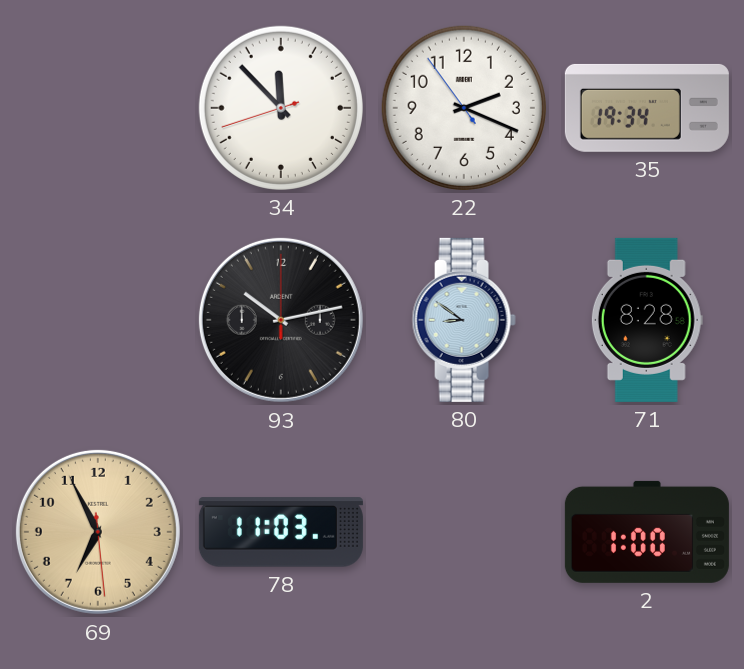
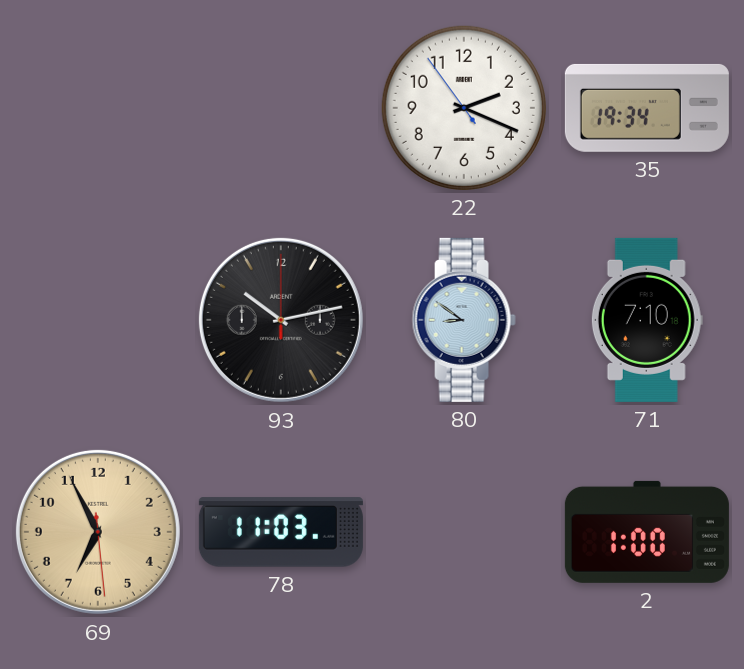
34: 11:52 -> none (281, 108)
71: 8:28 -> 7:10 (647, 320)
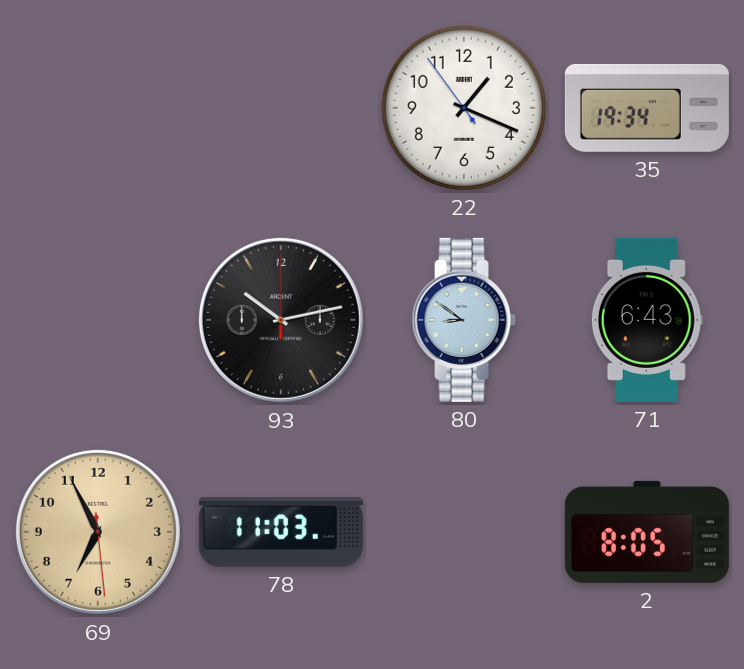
22: 2:18 -> 1:18 (464, 108)
71: 7:10 -> 6:43 (647, 320)
2: 1:00 -> 8:05 (647, 532)
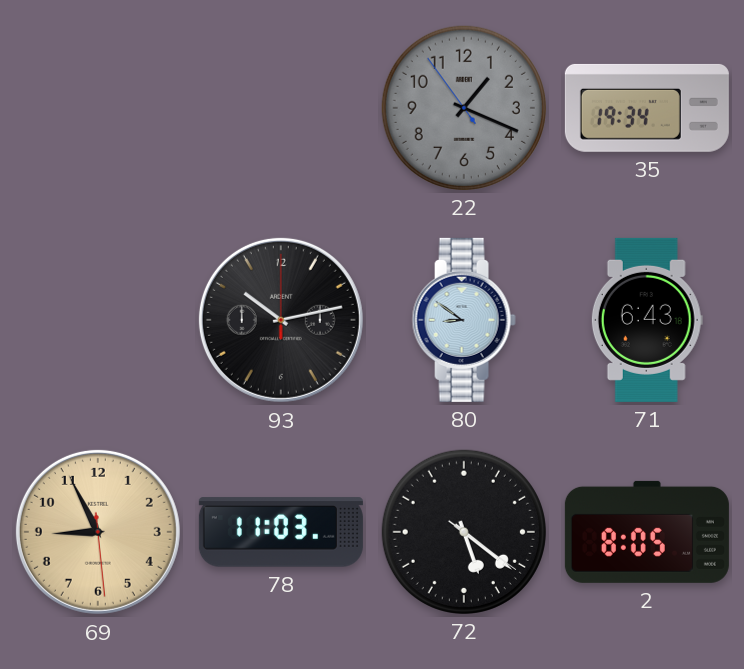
22 dial: white -> grey (464, 108)
69: 6:55 -> 8:55 (98, 532)
72: none -> 5:21 (464, 532)
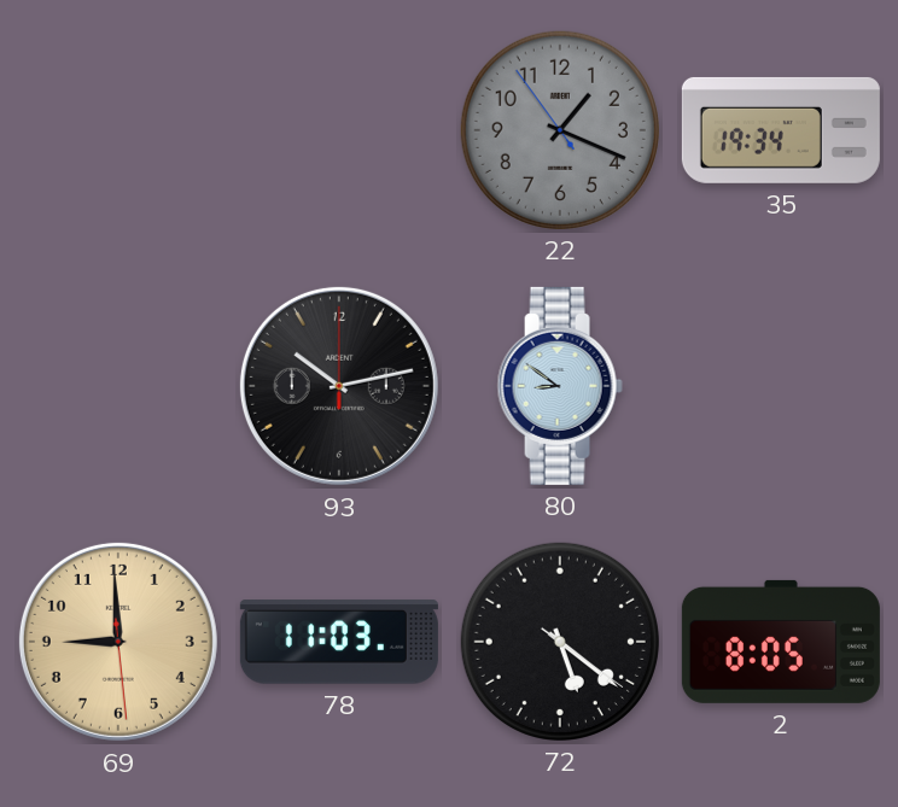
71: 6:43 -> none (647, 320)
69: 8:55 -> 8:59 (118, 642)
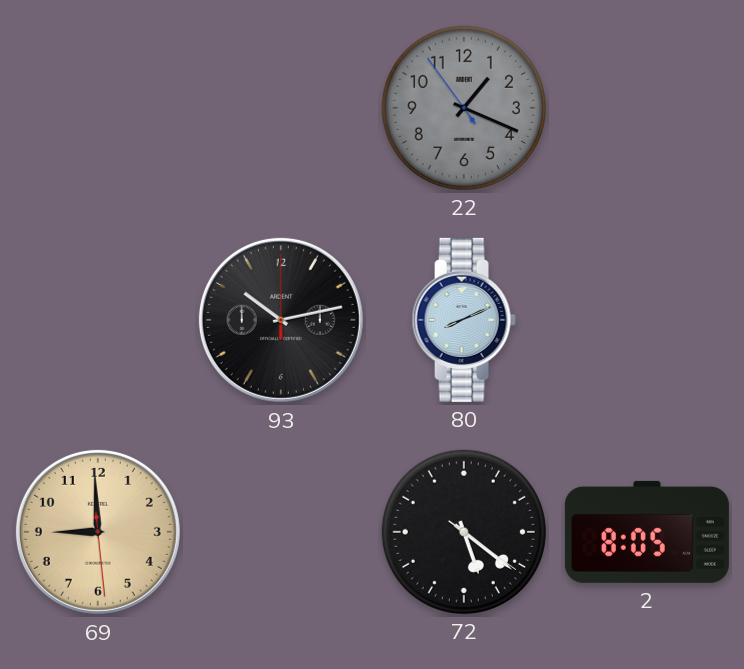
35: 19:34 -> none (781, 130)
80: 8:51 -> 8:11 (464, 320)
78: 11:03 -> none (339, 642)
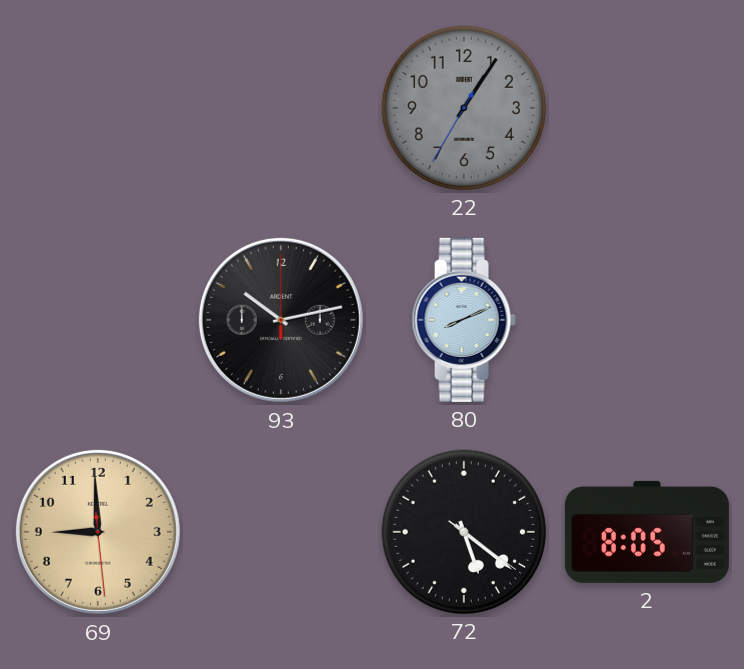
22: 1:18 -> 1:05 (464, 108)
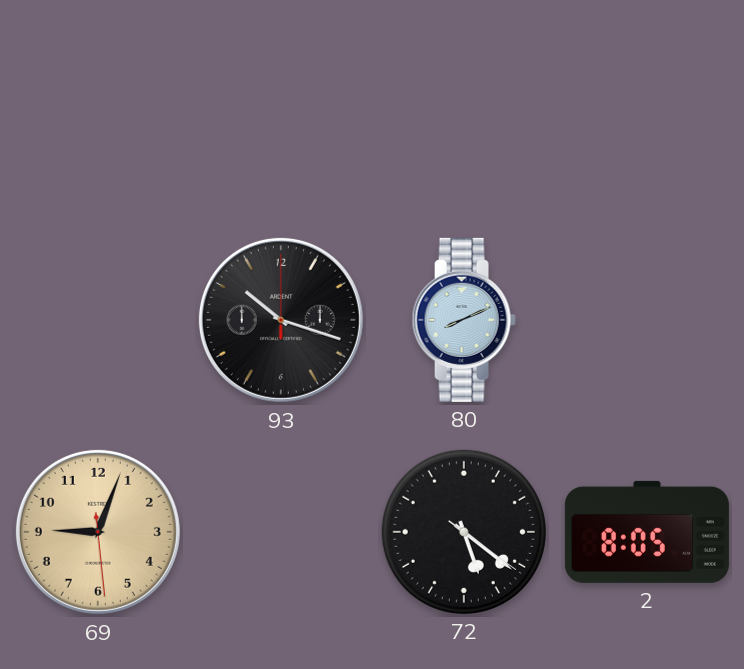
22: 1:05 -> none (464, 108)
93: 10:13 -> 10:18 (281, 320)
69: 8:59 -> 9:03 (98, 532)
